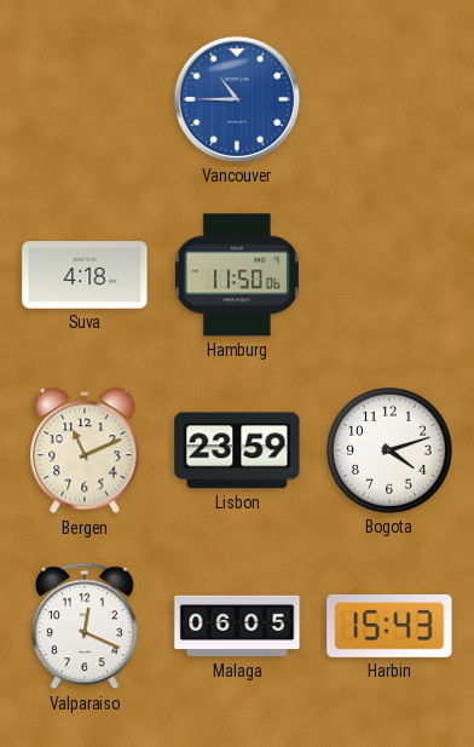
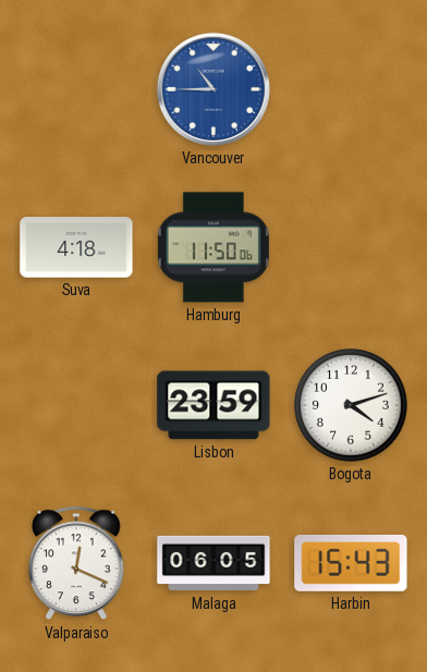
Bergen: 11:11 -> none (85, 452)
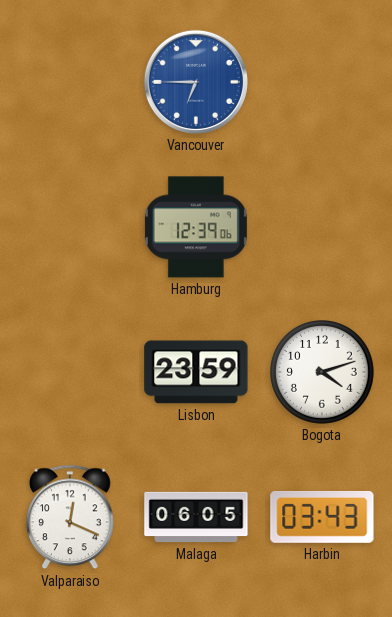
Vancouver: 10:45 -> 6:45 (196, 82)
Suva: 4:18 -> none (76, 247)
Hamburg: 11:50 -> 12:39 (196, 227)
Harbin: 15:43 -> 03:43 (322, 517)
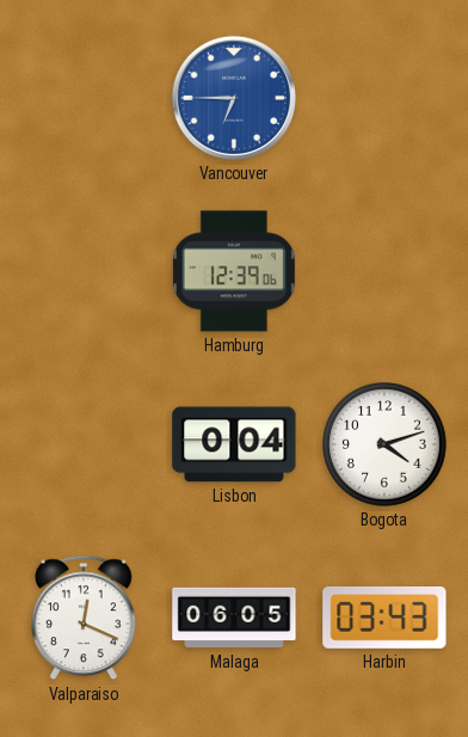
Lisbon: 23:59 -> 0:04 (234, 444)
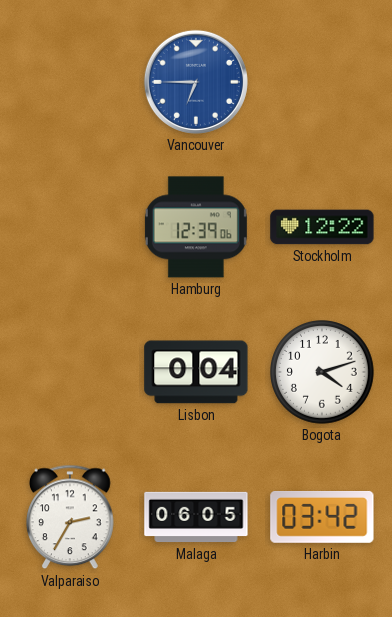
Stockholm: none -> 12:22 (322, 227)
Valparaiso: 12:19 -> 2:35 (71, 517)
Harbin: 03:43 -> 03:42 (322, 517)
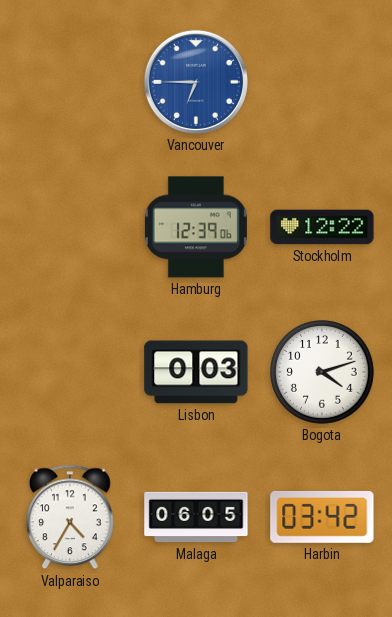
Lisbon: 0:04 -> 0:03 (196, 372)
Valparaiso: 2:35 -> 4:35 (71, 517)
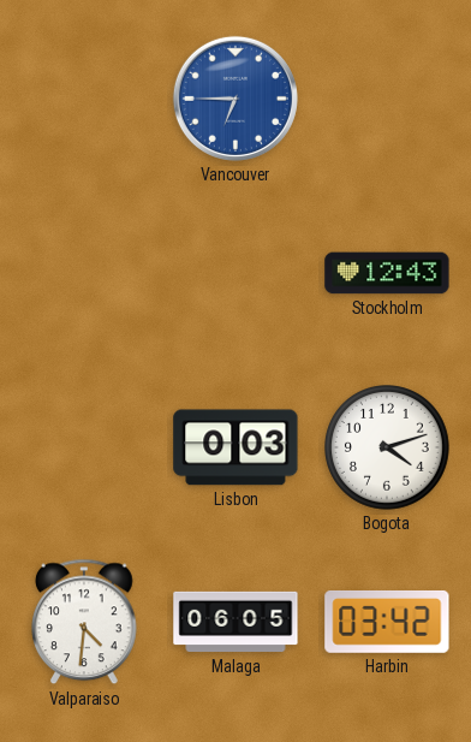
Hamburg: 12:39 -> none (196, 227)
Stockholm: 12:22 -> 12:43 (387, 273)
Valparaiso: 4:35 -> 4:31 (85, 622)
